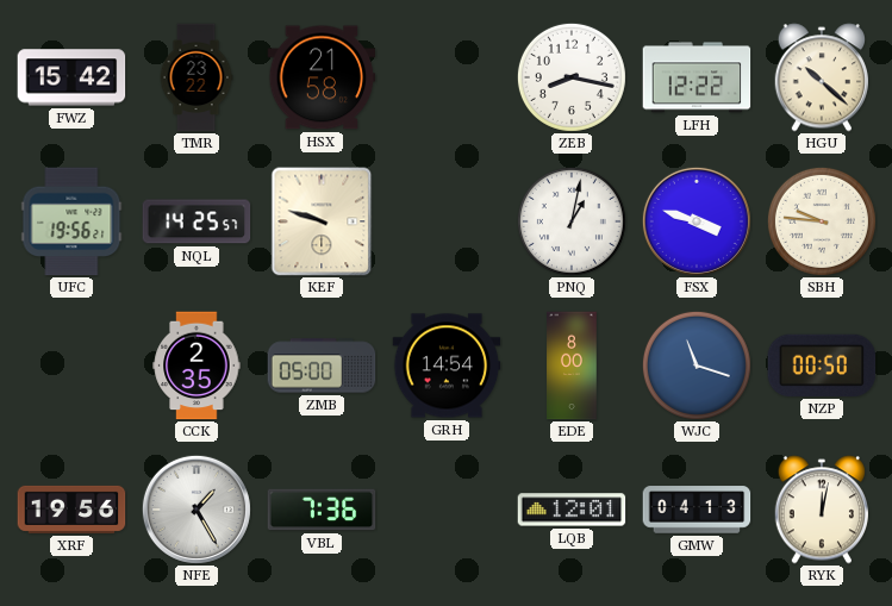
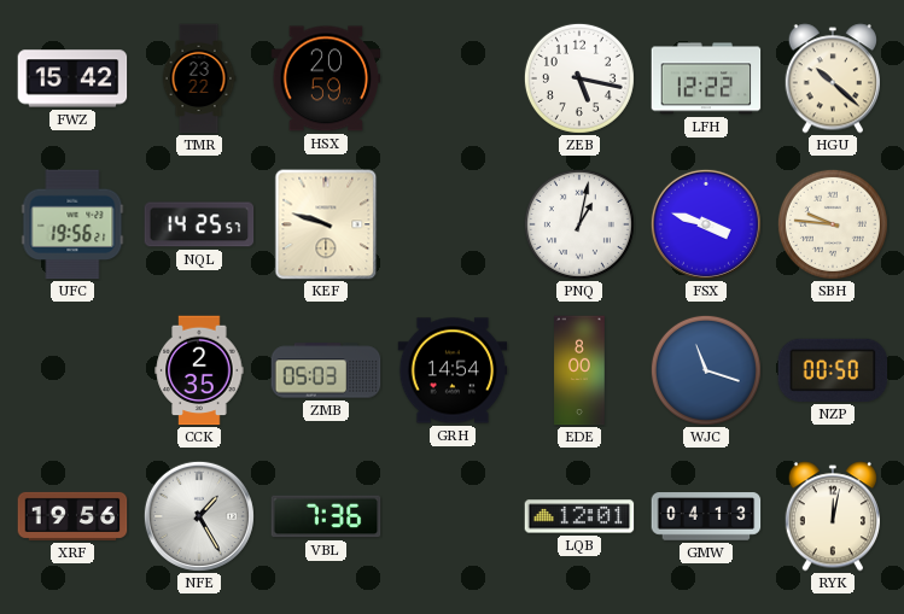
HSX: 21:58 -> 20:59 (326, 78)
ZEB: 8:17 -> 5:17 (579, 78)
ZMB: 05:00 -> 05:03 (326, 370)
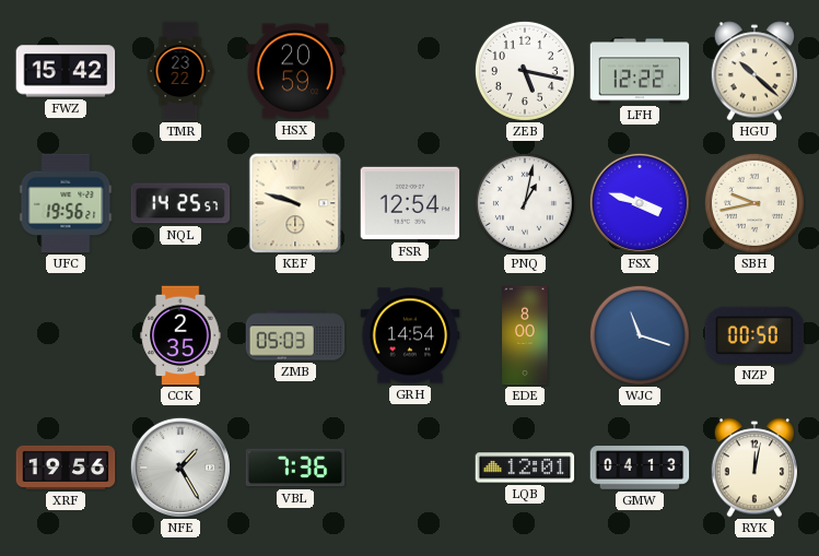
FSR: none -> 12:54 (410, 203)
SBH: 9:46 -> 9:43 (754, 203)
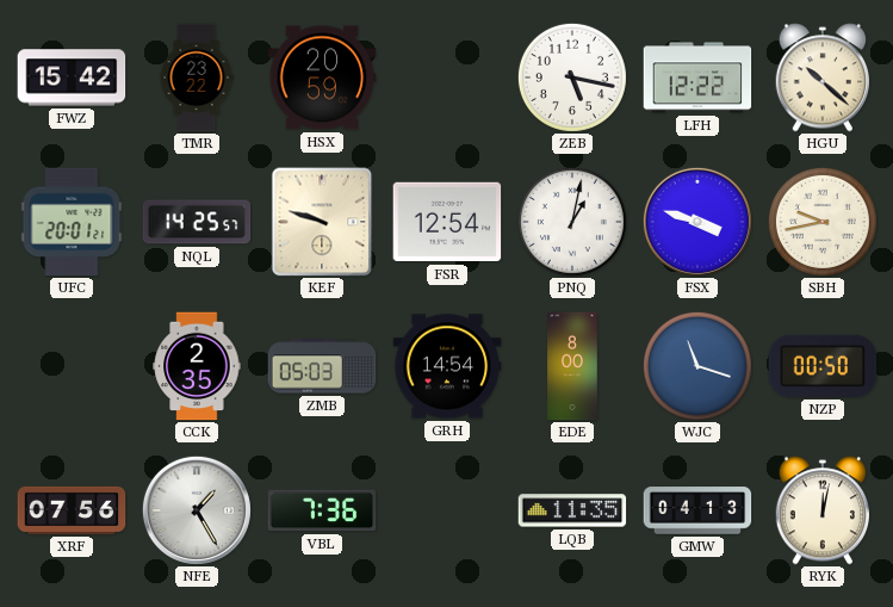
UFC: 19:56 -> 20:01 (72, 222)
XRF: 19:56 -> 07:56 (72, 510)
LQB: 12:01 -> 11:35 (572, 510)
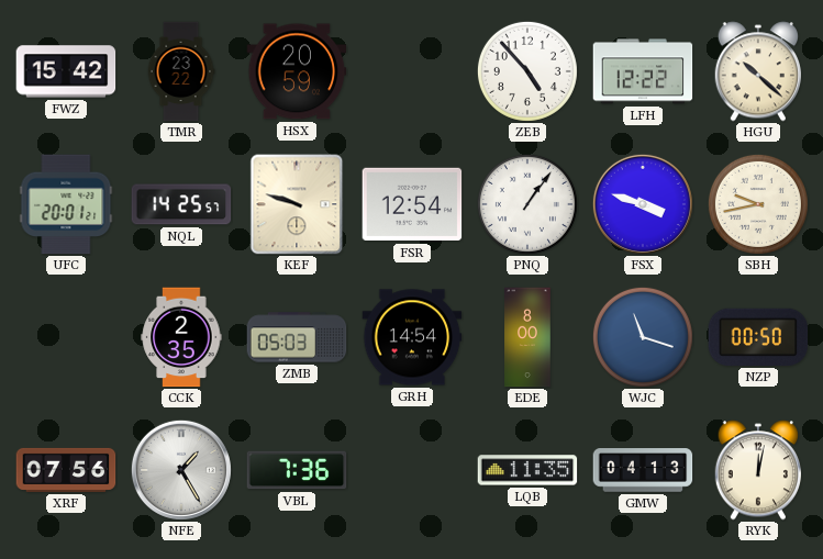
ZEB: 5:17 -> 4:53 (527, 71)
PNQ: 1:02 -> 1:06 (527, 204)
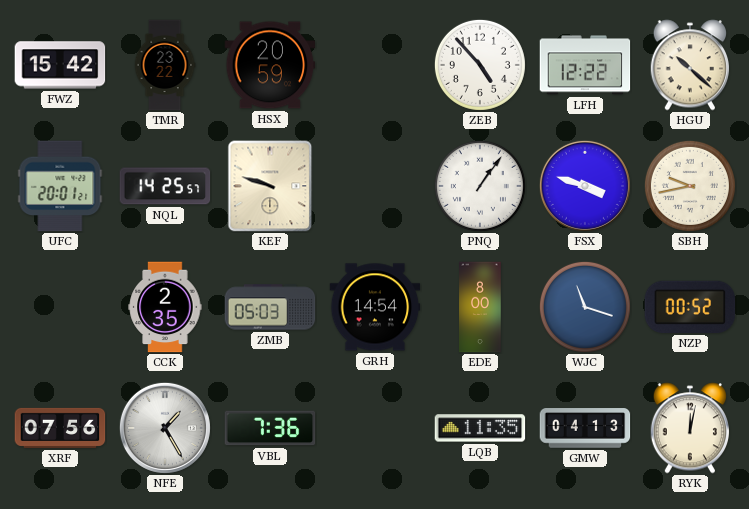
FSR: 12:54 -> none (412, 204)
NZP: 00:50 -> 00:52 (690, 307)
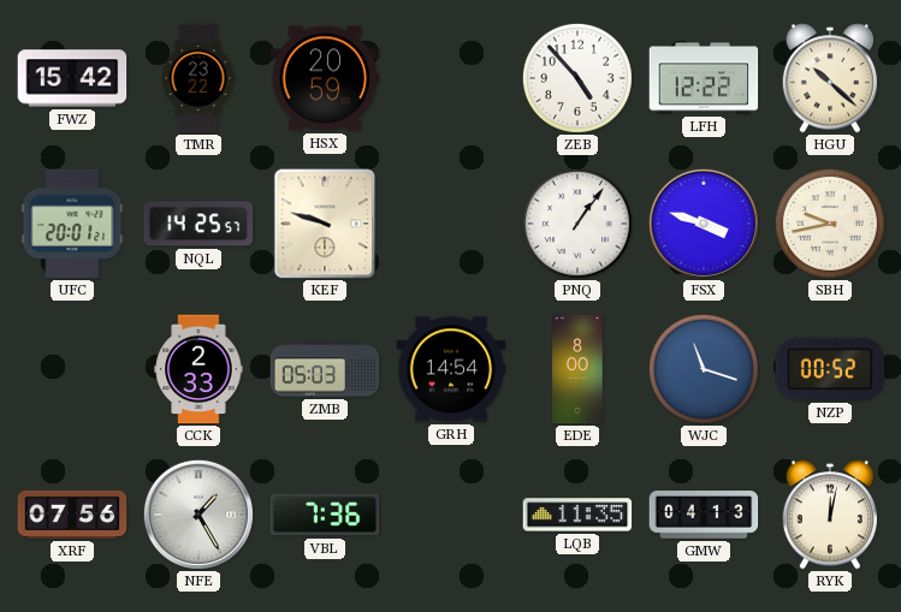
CCK: 2:35 -> 2:33 (198, 369)
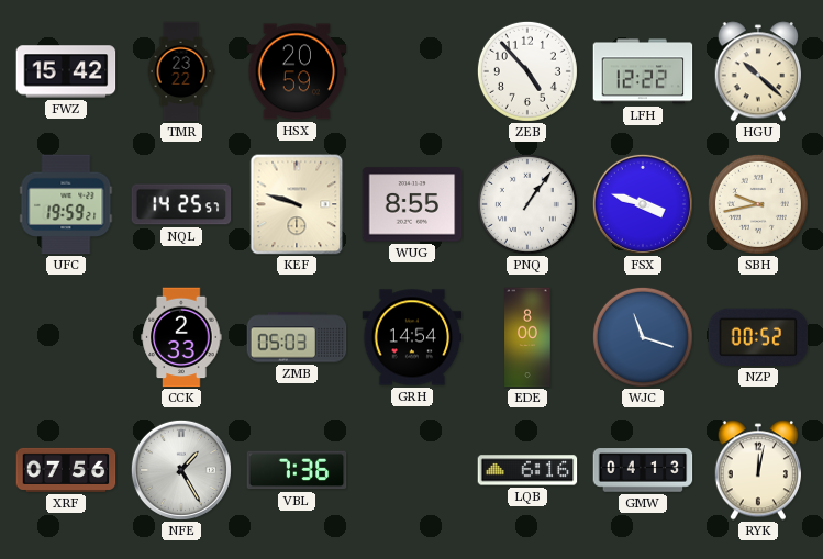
UFC: 20:01 -> 19:59 (66, 204)
WUG: none -> 8:55 (412, 204)
LQB: 11:35 -> 6:16 (527, 470)
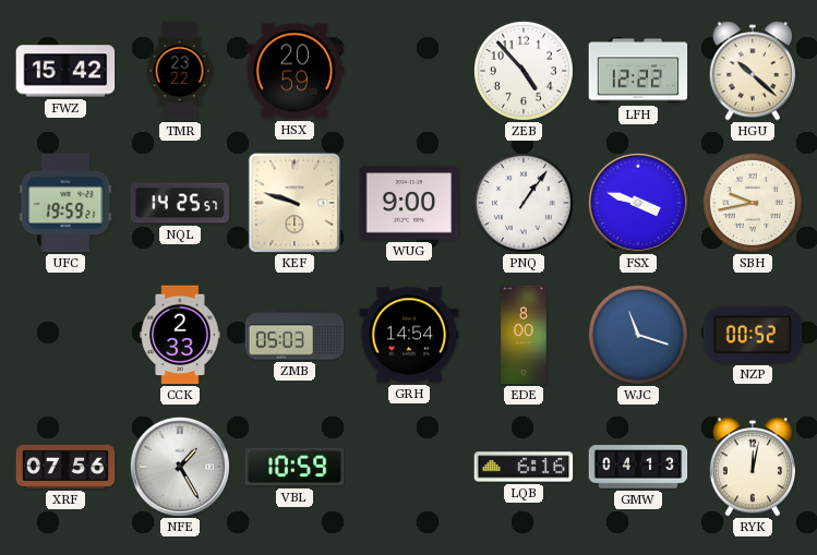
WUG: 8:55 -> 9:00 (409, 203)
VBL: 7:36 -> 10:59 (295, 467)
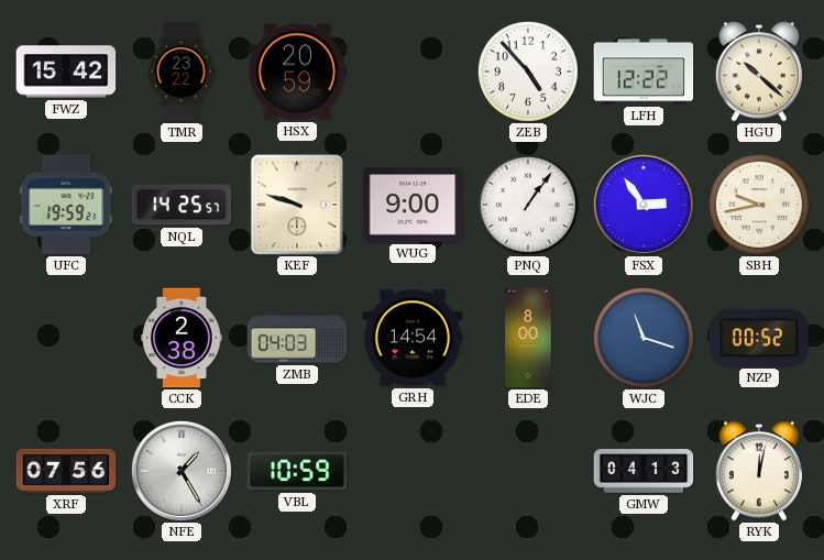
FSX: 3:48 -> 2:54 (644, 205)
CCK: 2:33 -> 2:38 (182, 338)
ZMB: 05:03 -> 04:03 (297, 338)
LQB: 6:16 -> none (524, 467)
